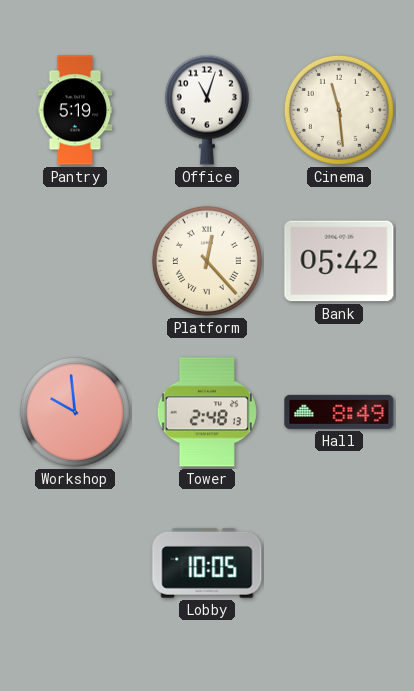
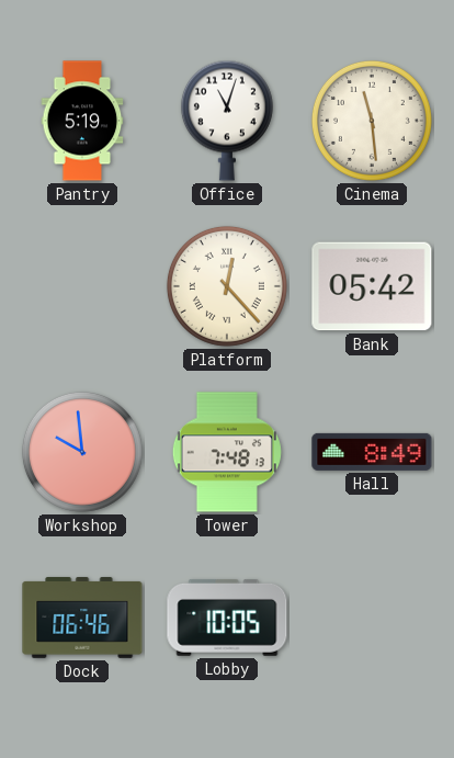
Tower: 2:48 -> 7:48 (227, 452)
Dock: none -> 06:46 (82, 618)
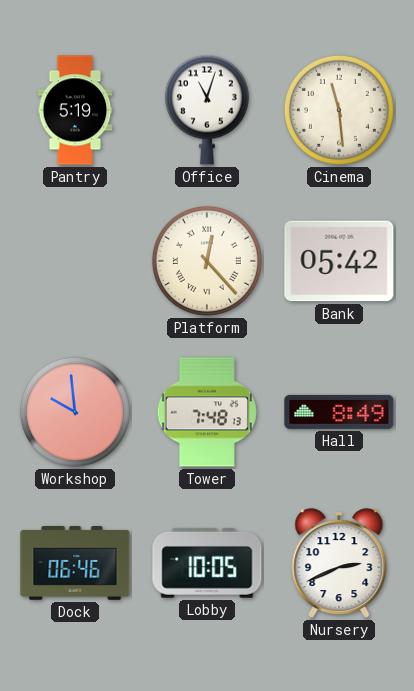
Nursery: none -> 2:41 (339, 563)
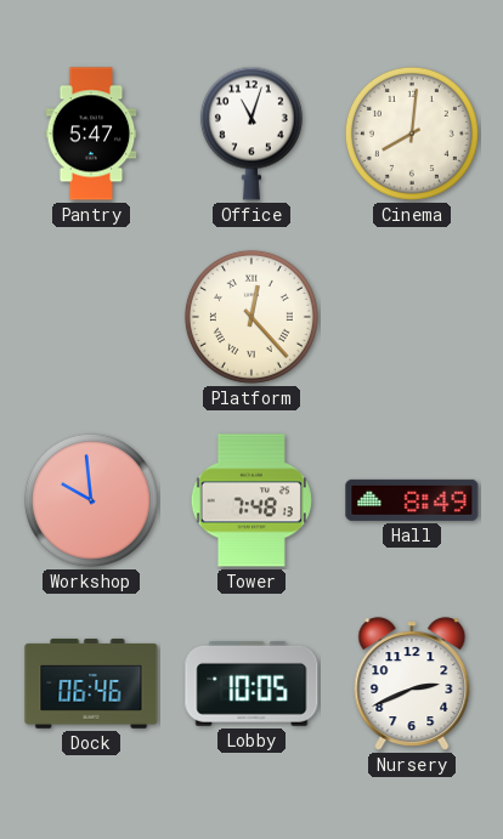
Pantry: 5:19 -> 5:47 (91, 134)
Cinema: 11:29 -> 8:01 (412, 134)
Bank: 05:42 -> none (339, 261)
